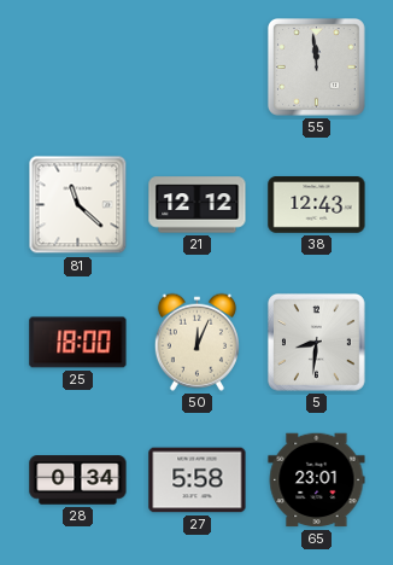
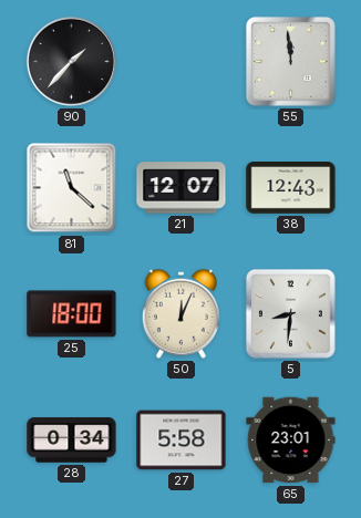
90: none -> 1:37 (71, 61)
21: 12:12 -> 12:07 (182, 188)
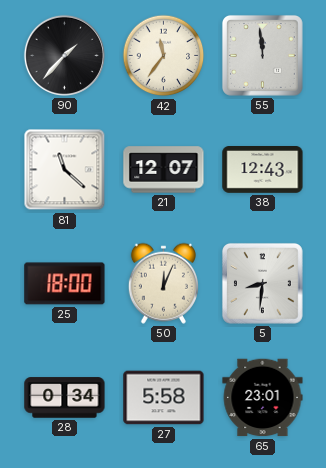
42: none -> 11:36 (164, 56)
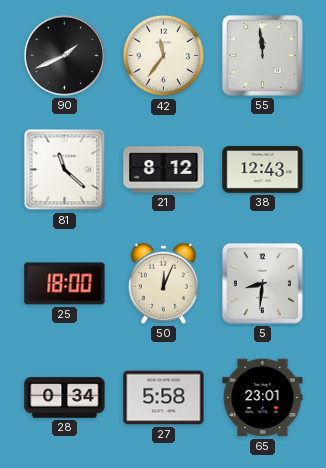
90: 1:37 -> 1:41 (64, 55)
21: 12:07 -> 8:12 (164, 170)
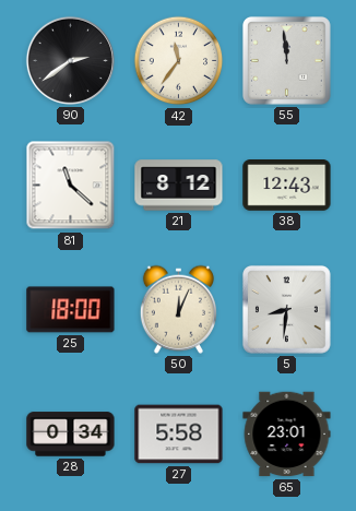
90: 1:41 -> 2:39 (70, 60)
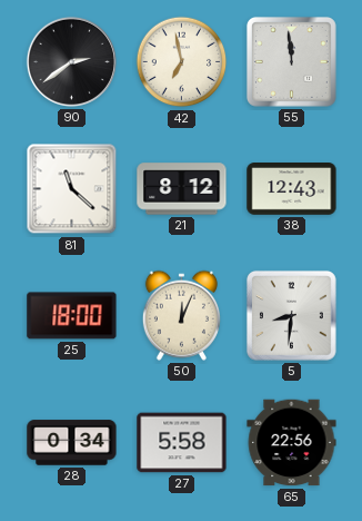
42: 11:36 -> 6:58 (182, 62)
65: 23:01 -> 22:56 (292, 443)
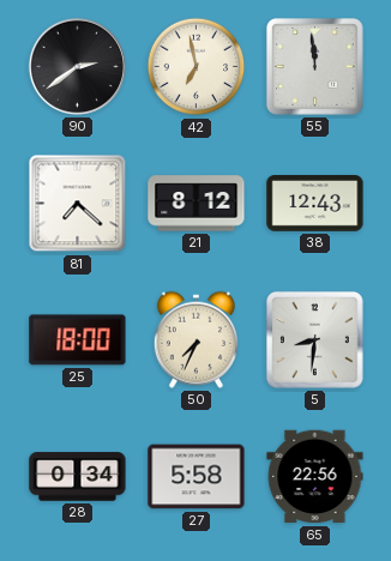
81: 11:22 -> 7:22 (78, 204)
50: 12:04 -> 7:34 (195, 339)
